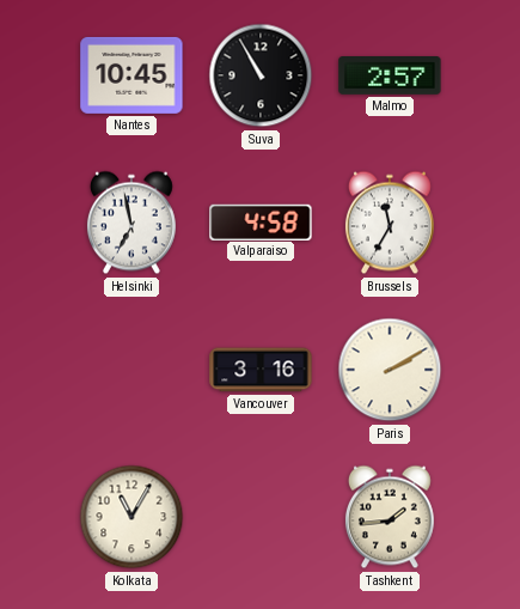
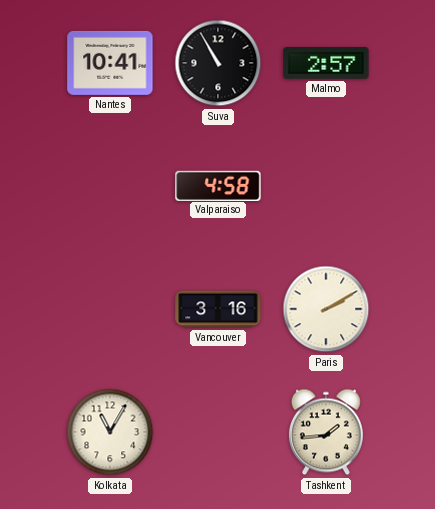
Nantes: 10:45 -> 10:41 (110, 63)
Helsinki: 6:58 -> none (131, 223)
Brussels: 11:35 -> none (390, 223)
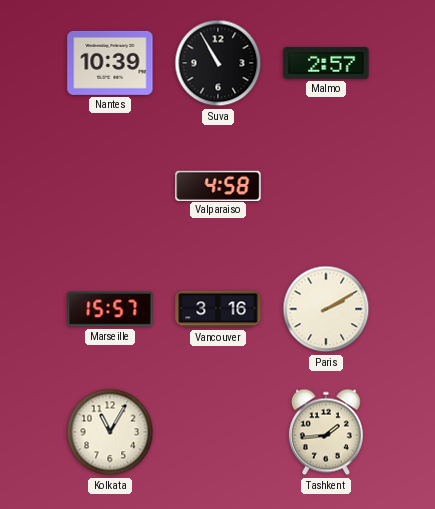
Nantes: 10:41 -> 10:39 (110, 63)
Marseille: none -> 15:57 (110, 309)
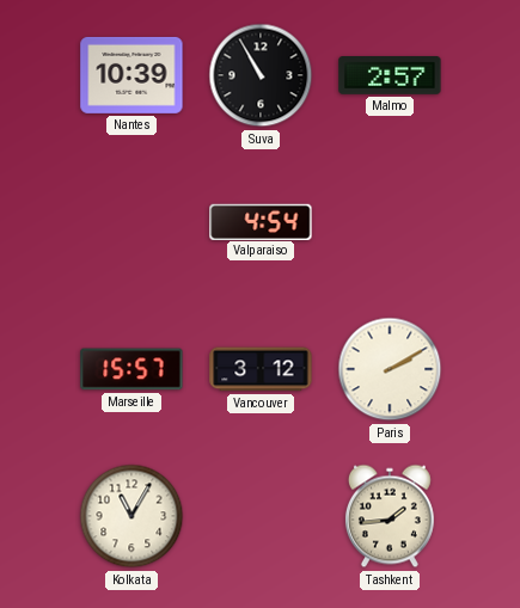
Valparaiso: 4:58 -> 4:54 (261, 221)
Vancouver: 3:16 -> 3:12 (261, 369)
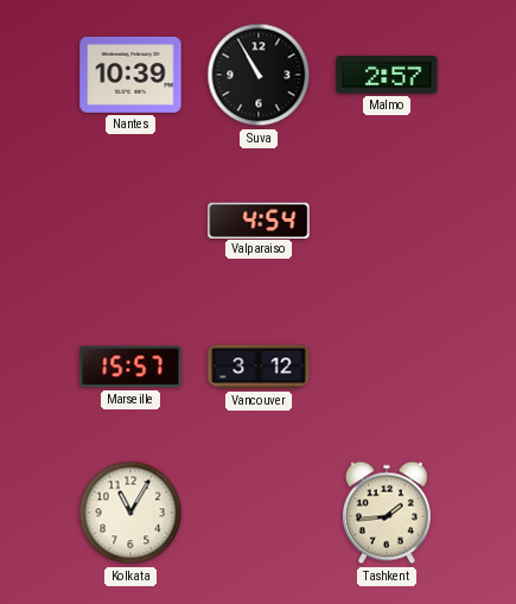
Paris: 2:10 -> none (390, 369)
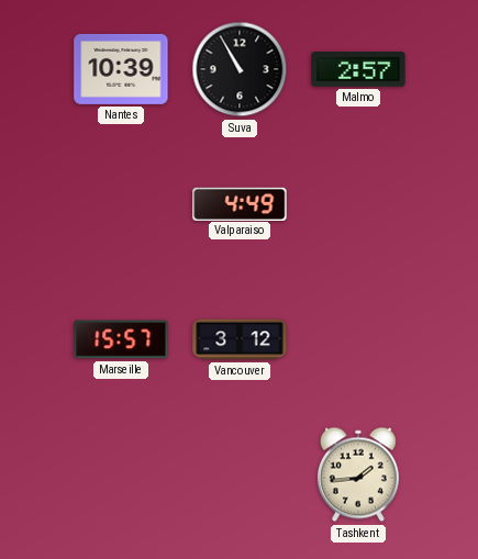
Valparaiso: 4:54 -> 4:49 (240, 203)
Kolkata: 11:05 -> none (130, 513)
